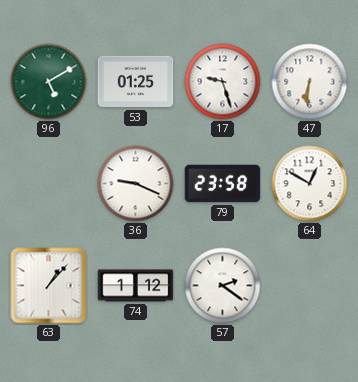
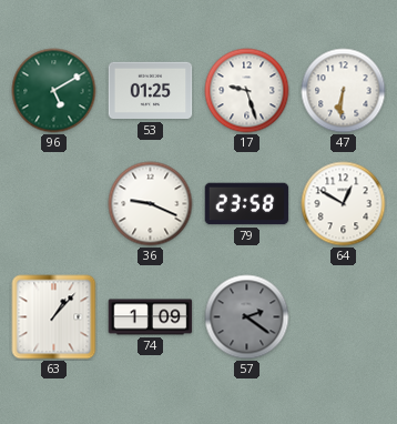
74: 1:12 -> 1:09 (151, 317)
57 dial: white -> grey (247, 317)
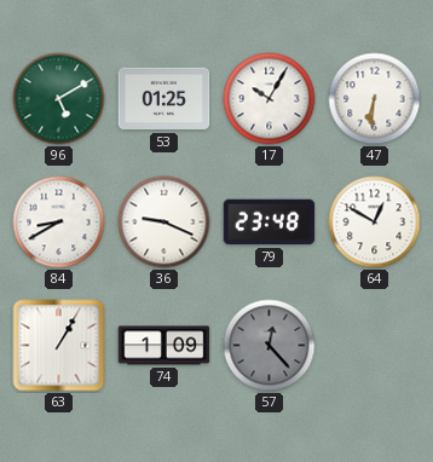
17: 9:27 -> 10:05 (270, 99)
84: none -> 8:40 (59, 223)
79: 23:58 -> 23:48 (270, 223)
63: 1:07 -> 1:05 (59, 346)
57: 2:21 -> 12:23 (270, 346)
